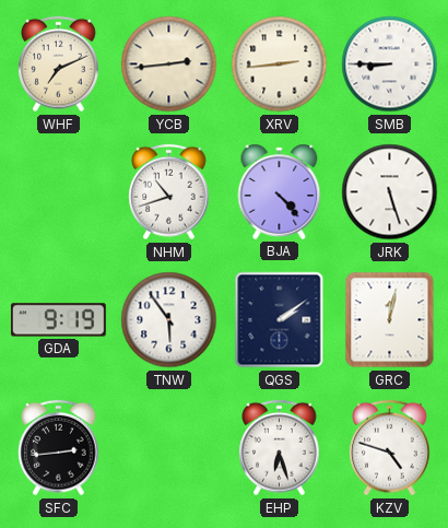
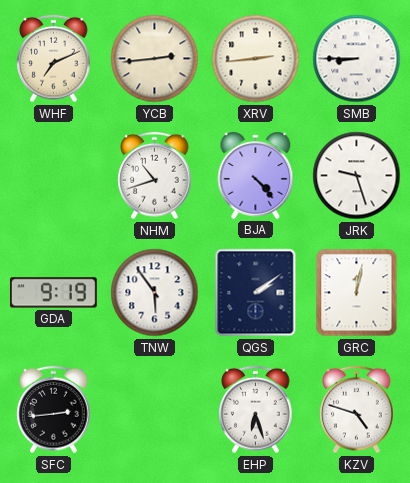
JRK: 5:27 -> 9:27 (357, 176)
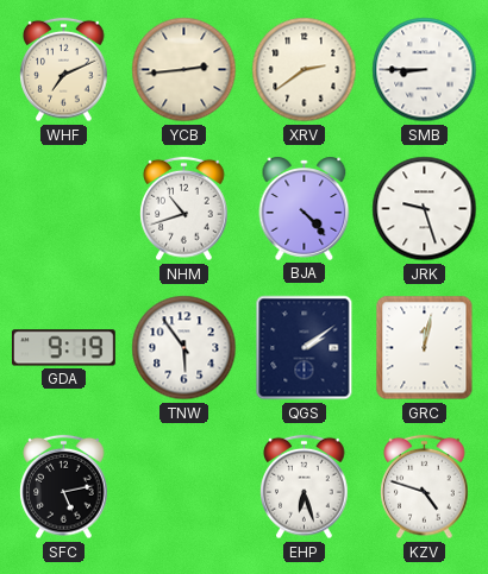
XRV: 2:44 -> 2:39 (305, 70)
SFC: 2:44 -> 5:13 (64, 487)
